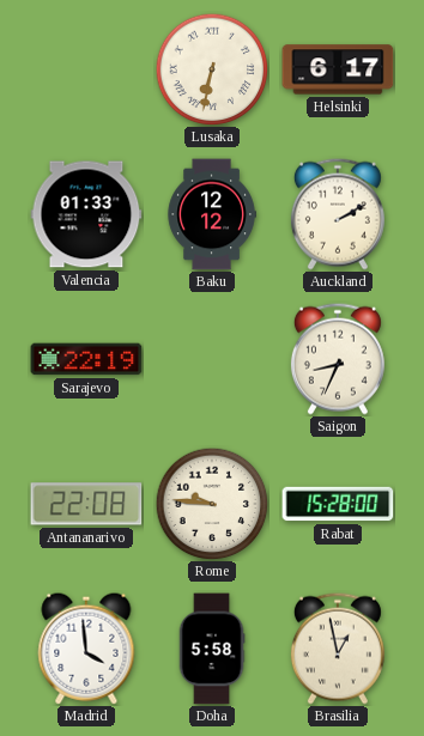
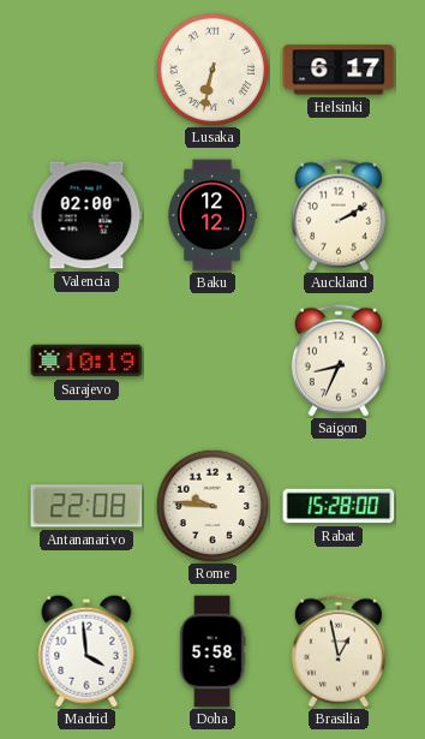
Valencia: 01:33 -> 02:00 (86, 215)
Sarajevo: 22:19 -> 10:19 (86, 360)
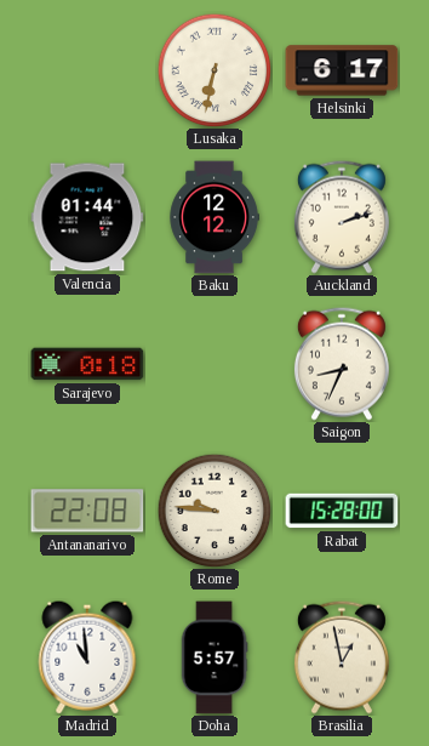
Valencia: 02:00 -> 01:44 (87, 217)
Auckland: 2:10 -> 2:12 (342, 217)
Sarajevo: 10:19 -> 0:18 (87, 364)
Madrid: 3:59 -> 10:59 (87, 657)
Doha: 5:58 -> 5:57 (215, 657)
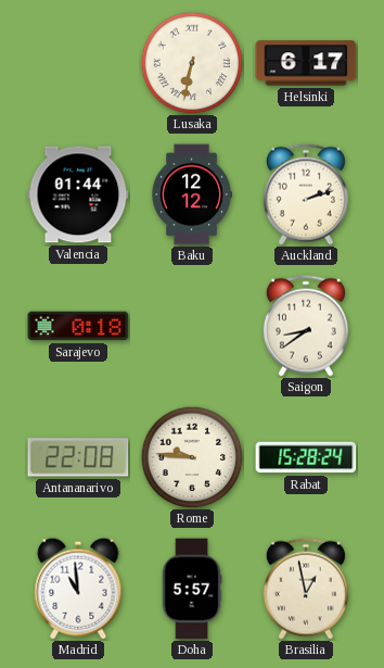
Saigon: 8:34 -> 8:39 (306, 326)
Rabat: 15:28:00 -> 15:28:24 (306, 457)
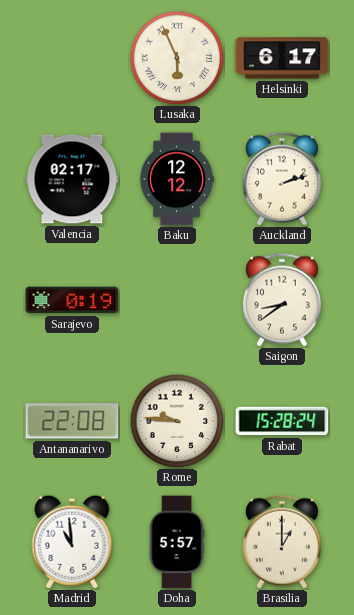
Lusaka: 6:32 -> 5:56 (177, 58)
Valencia: 01:44 -> 02:17 (72, 179)
Sarajevo: 0:18 -> 0:19 (72, 300)
Brasilia: 12:58 -> 1:00 (282, 542)
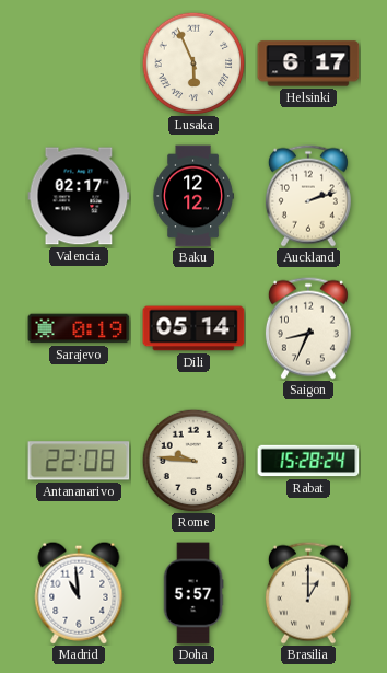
Dili: none -> 05:14 (193, 328)
Saigon: 8:39 -> 8:34 (308, 328)
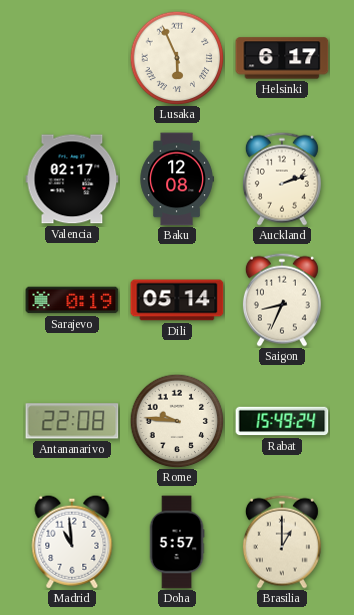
Baku: 12:12 -> 12:08 (177, 179)
Rabat: 15:28 -> 15:49 (282, 421)
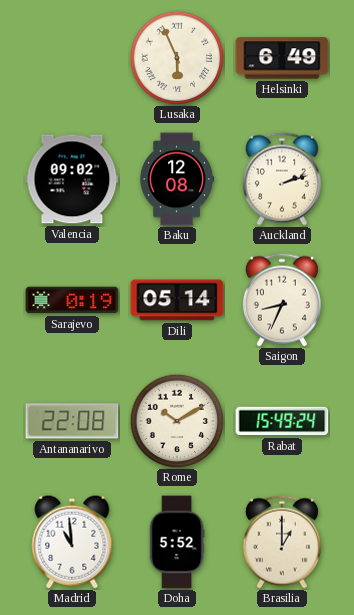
Helsinki: 6:17 -> 6:49 (282, 58)
Valencia: 02:17 -> 09:02 (72, 179)
Rome: 9:46 -> 10:10 (177, 421)
Doha: 5:57 -> 5:52 (177, 542)
